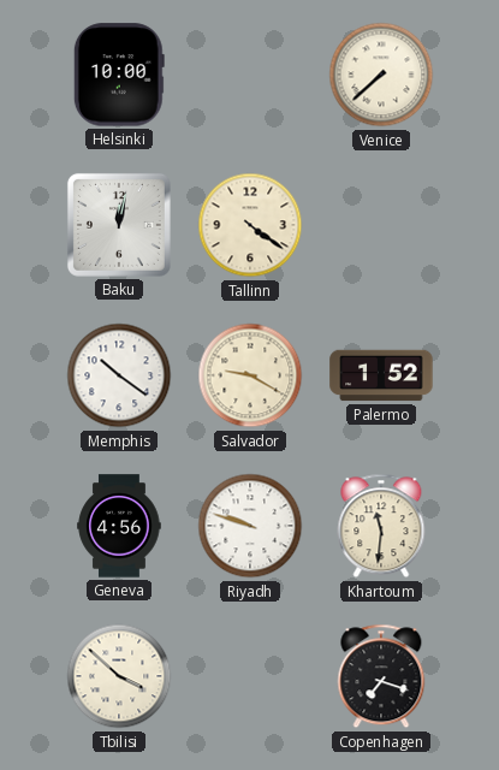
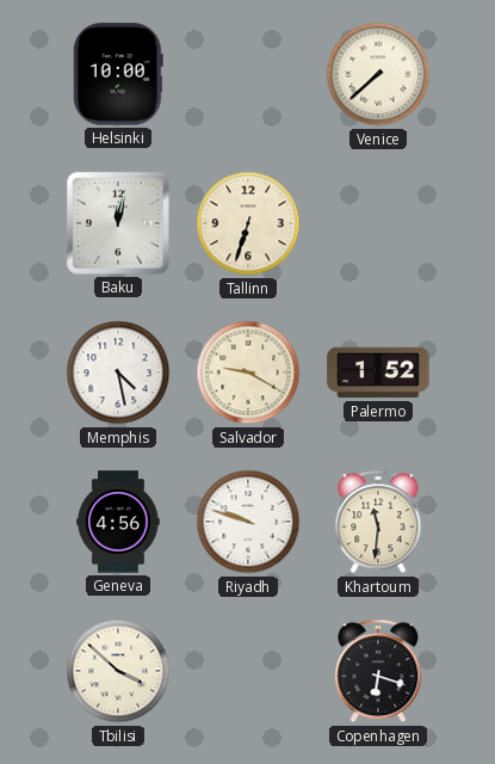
Tallinn: 4:21 -> 6:33 (248, 223)
Memphis: 10:21 -> 4:28 (118, 372)
Copenhagen: 7:18 -> 6:18 (378, 671)
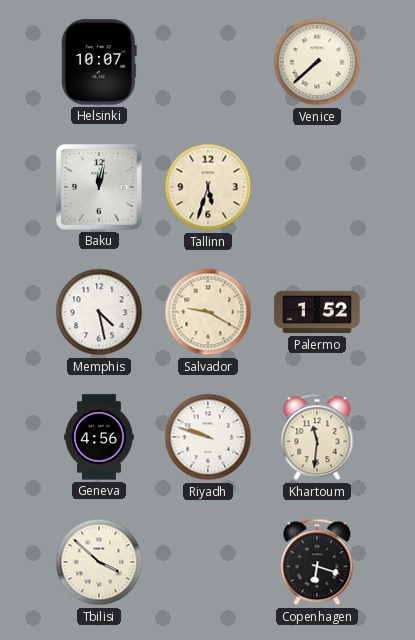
Helsinki: 10:00 -> 10:07 (99, 62)
Tallinn: 6:33 -> 5:33 (208, 187)
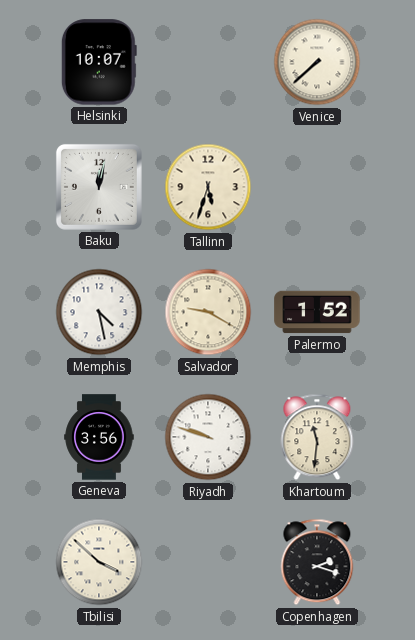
Geneva: 4:56 -> 3:56 (99, 437)
Copenhagen: 6:18 -> 2:18 (317, 562)
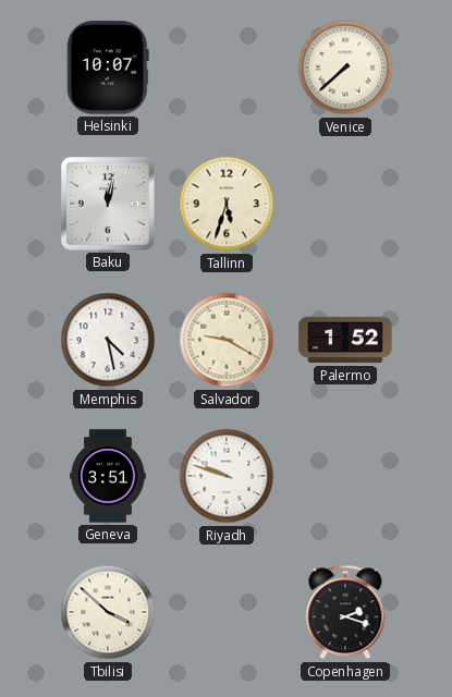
Geneva: 3:56 -> 3:51 (108, 476)
Khartoum: 11:31 -> none (317, 437)
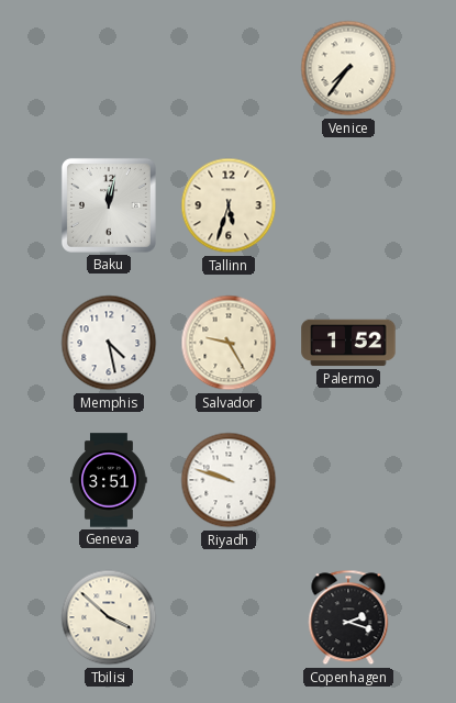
Helsinki: 10:07 -> none (108, 68)
Venice: 7:38 -> 7:36 (348, 68)
Salvador: 9:20 -> 9:25 (229, 343)
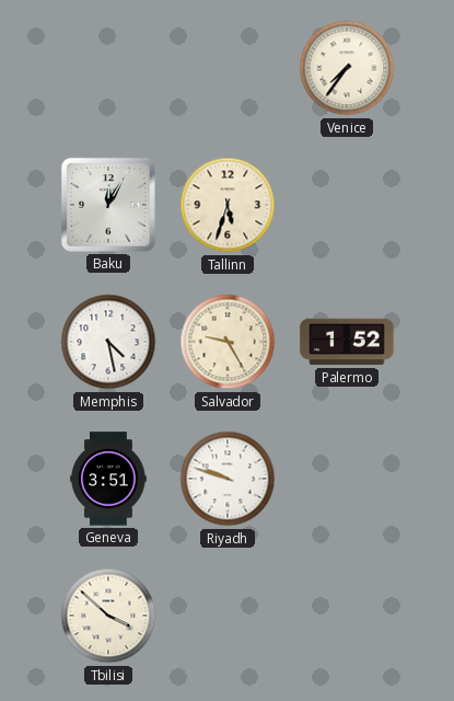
Baku: 12:02 -> 12:05 (108, 205)
Copenhagen: 2:18 -> none (348, 617)
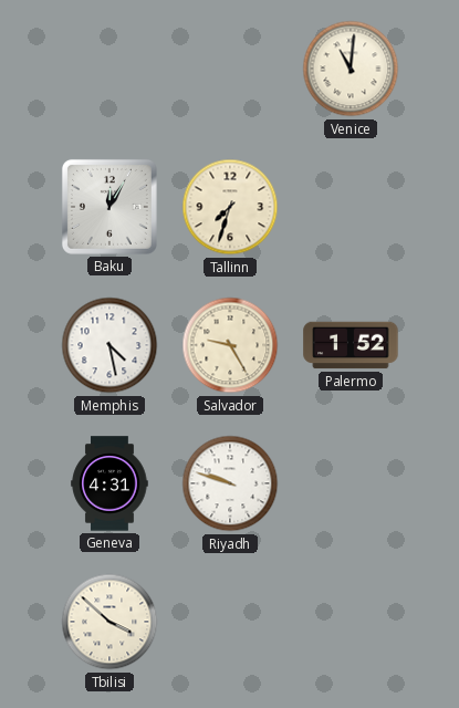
Venice: 7:36 -> 11:01 (351, 69)
Tallinn: 5:33 -> 7:33 (230, 207)
Geneva: 3:51 -> 4:31 (109, 483)
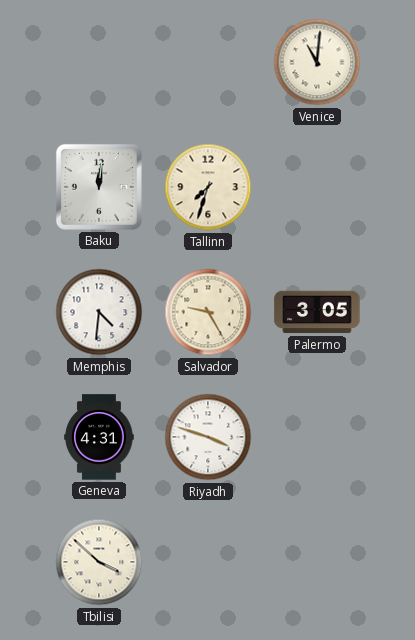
Baku: 12:05 -> 12:01 (99, 187)
Memphis: 4:28 -> 4:31 (99, 312)
Palermo: 1:52 -> 3:05 (317, 312)
Riyadh: 9:48 -> 3:48 (208, 437)
